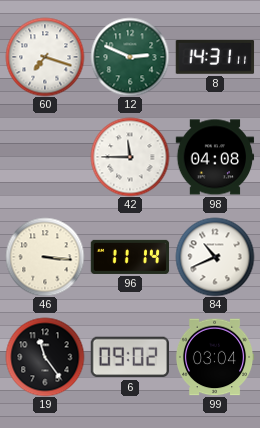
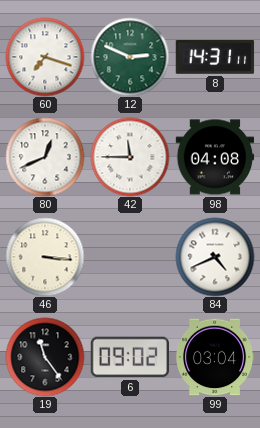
80: none -> 12:41 (45, 157)
96: 11:14 -> none (130, 257)
84: 10:41 -> 4:41 (215, 257)
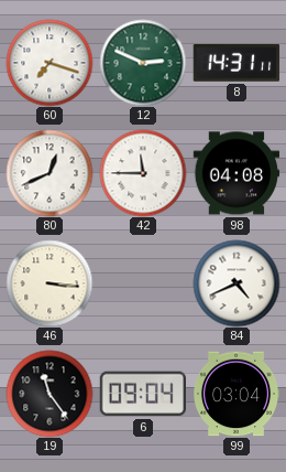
6: 09:02 -> 09:04 (142, 394)
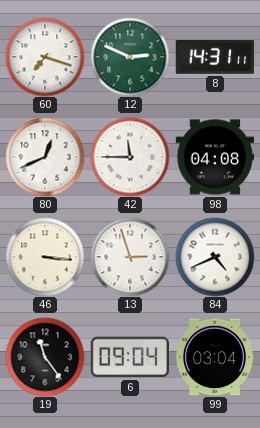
13: none -> 2:57 (130, 257)
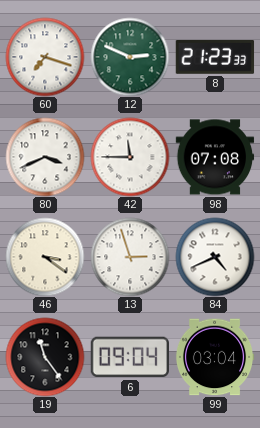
8: 14:31 -> 21:23 (215, 58)
80: 12:41 -> 3:41 (45, 157)
98: 04:08 -> 07:08 (215, 157)
46: 3:16 -> 3:21 (45, 257)
